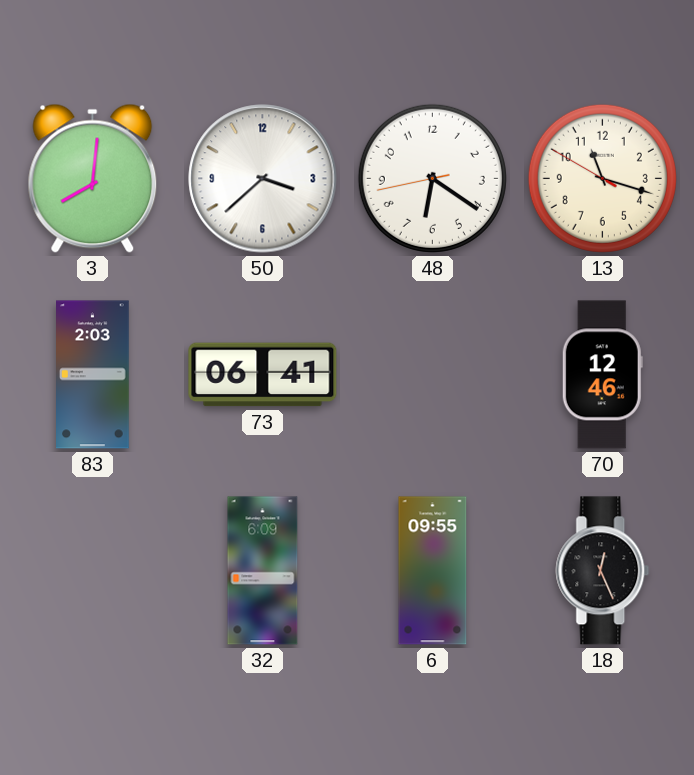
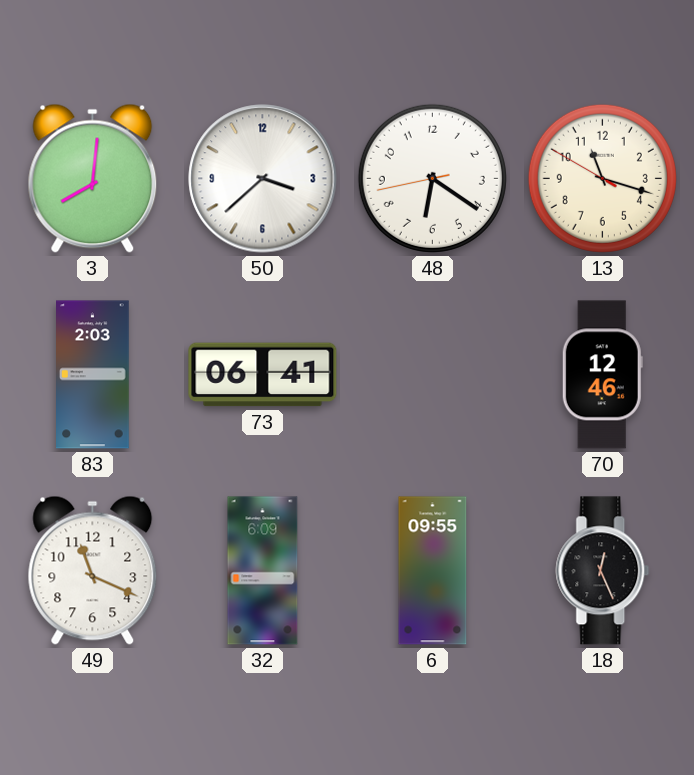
49: none -> 11:19 (93, 570)
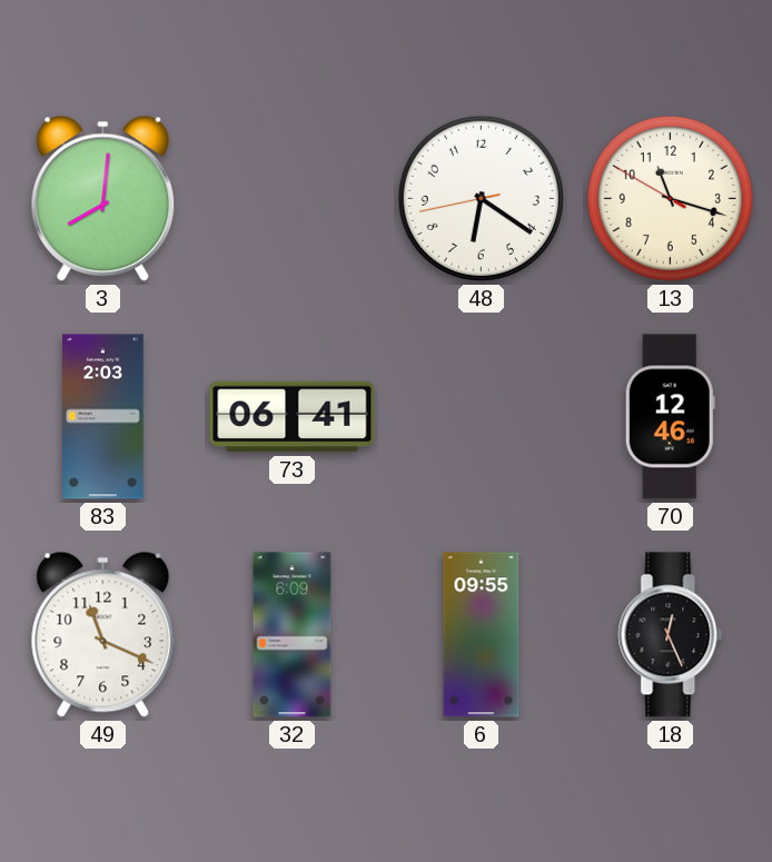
50: 3:38 -> none (263, 179)
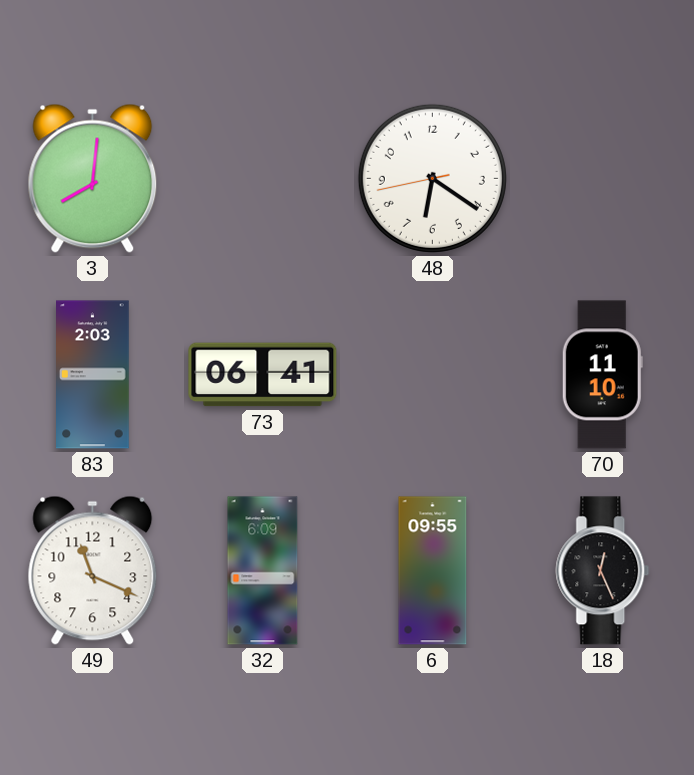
13: 11:17 -> none (670, 198)
70: 12:46 -> 11:10 (602, 375)
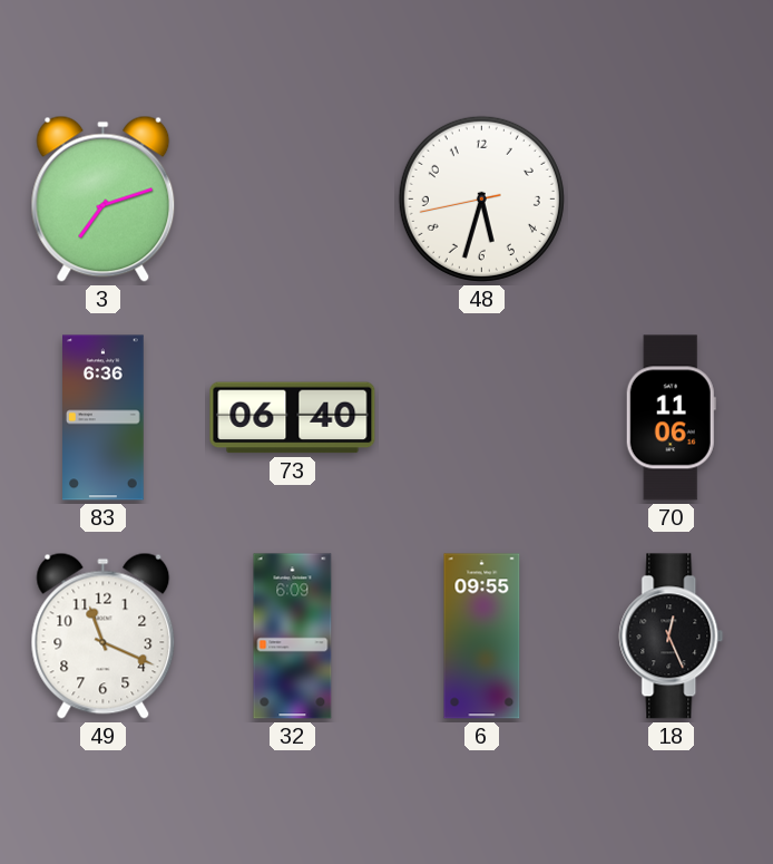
3: 8:01 -> 7:12 (104, 198)
48: 6:20 -> 5:32 (481, 198)
83: 2:03 -> 6:36 (104, 418)
73: 06:41 -> 06:40 (293, 418)
70: 11:10 -> 11:06 (671, 418)
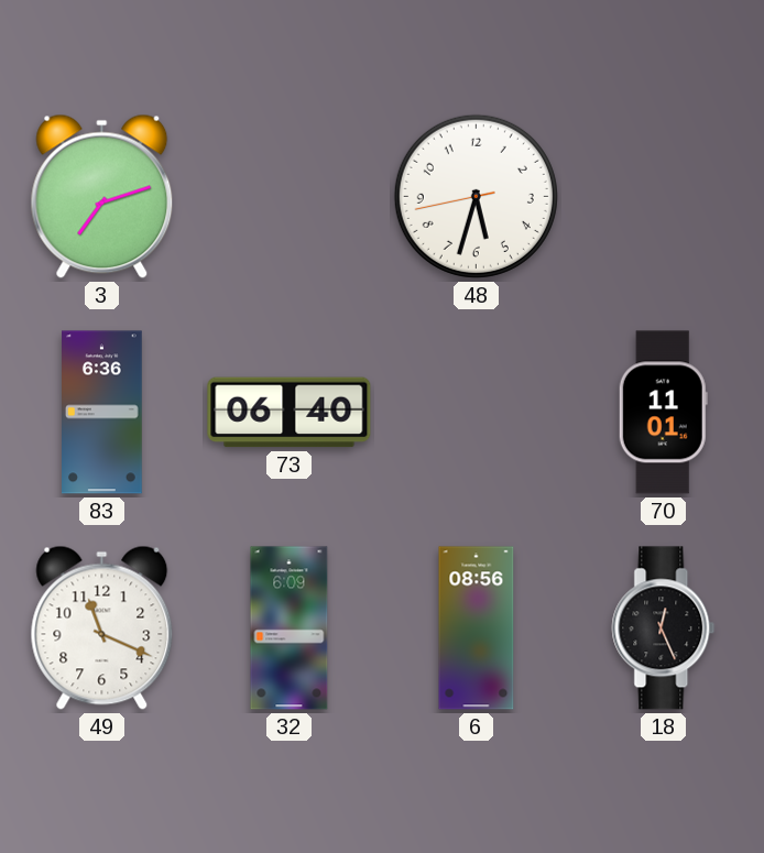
70: 11:06 -> 11:01 (663, 413)
6: 09:55 -> 08:56 (477, 628)
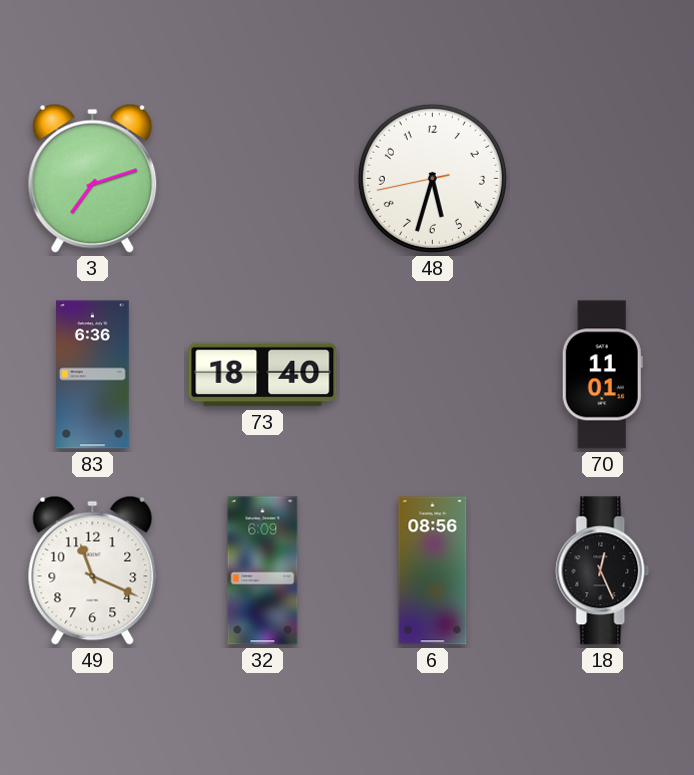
73: 06:40 -> 18:40 (263, 375)
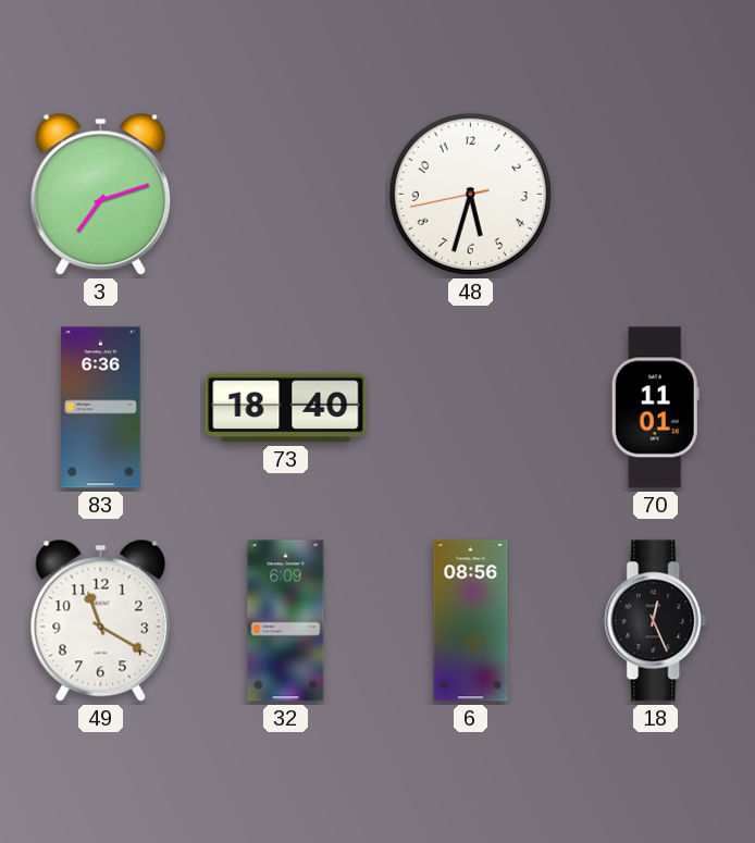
49: 11:19 -> 11:20 (101, 620)
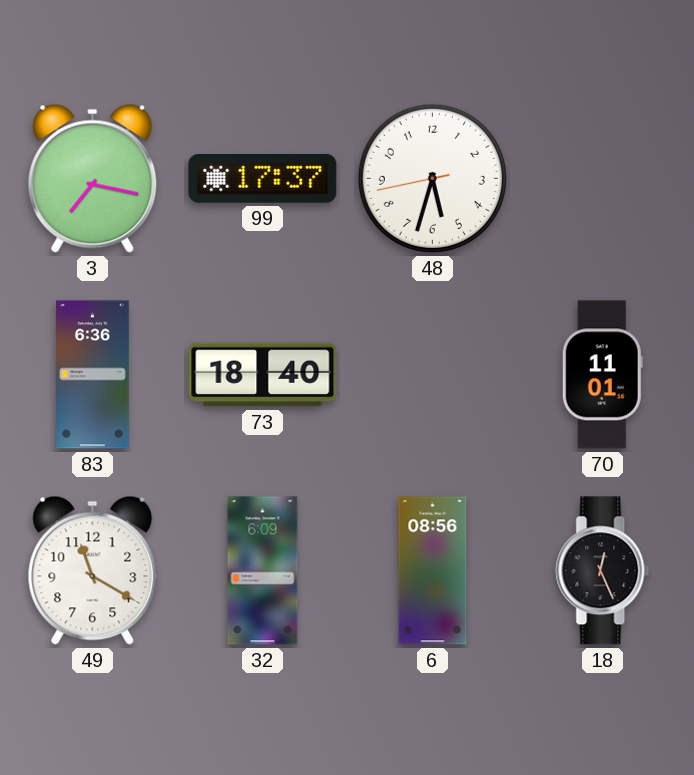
3: 7:12 -> 7:17 (93, 178)
99: none -> 17:37 (263, 179)
